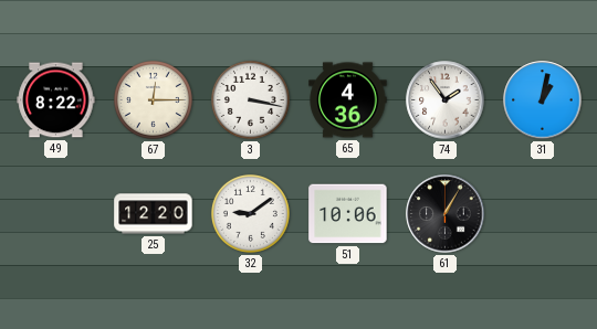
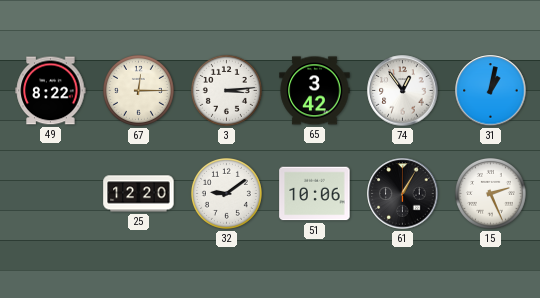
3: 3:17 -> 3:14 (226, 90)
65: 4:36 -> 3:42 (315, 91)
74: 1:54 -> 12:54 (403, 91)
15: none -> 2:26 (490, 193)
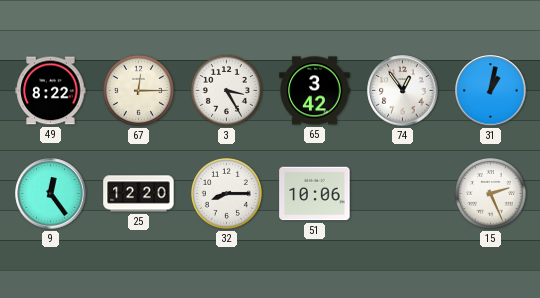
3: 3:14 -> 3:25 (226, 90)
9: none -> 12:24 (51, 194)
32: 9:09 -> 8:15 (226, 193)
61: 1:05 -> none (403, 194)
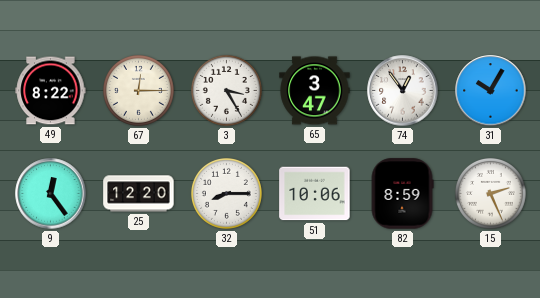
65: 3:42 -> 3:47 (315, 91)
31: 1:02 -> 10:05 (491, 91)
82: none -> 8:59 (402, 194)
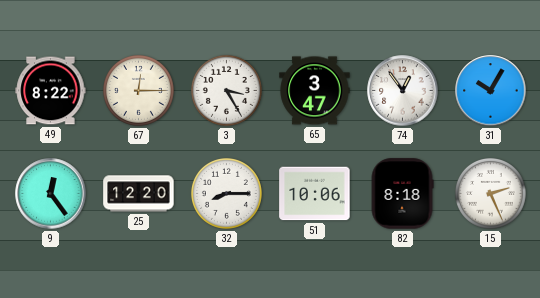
82: 8:59 -> 8:18 (402, 194)
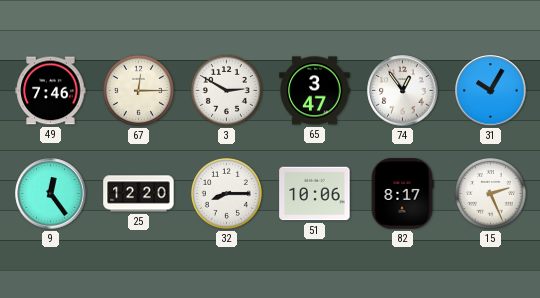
49: 8:22 -> 7:46 (51, 91)
3: 3:25 -> 2:50 (226, 90)
82: 8:18 -> 8:17 (402, 194)
